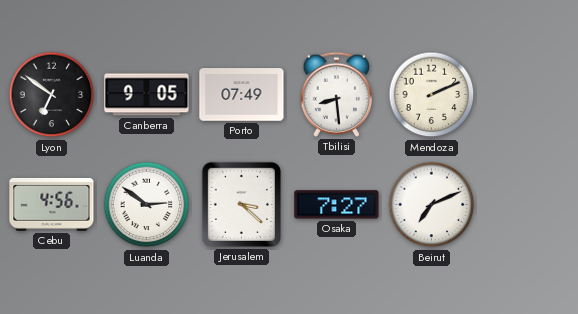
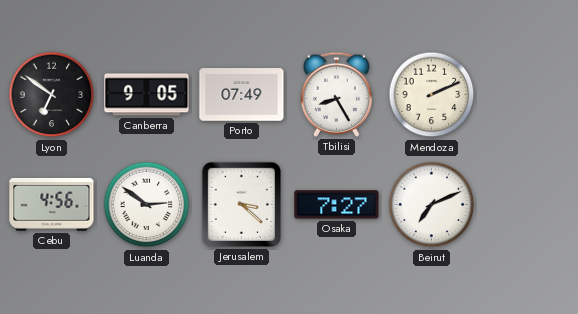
Tbilisi: 8:29 -> 8:25 (336, 94)
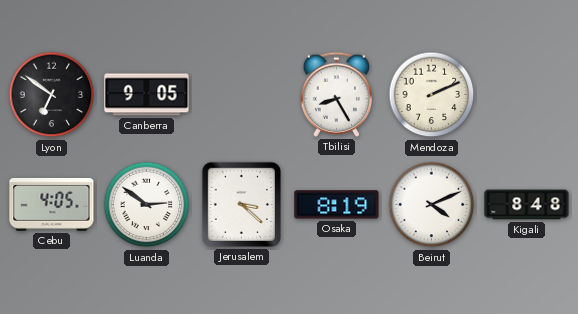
Porto: 07:49 -> none (242, 95)
Cebu: 4:56 -> 4:05 (52, 204)
Osaka: 7:27 -> 8:19 (337, 205)
Beirut: 7:11 -> 4:11 (432, 205)
Kigali: none -> 8:48 (527, 205)
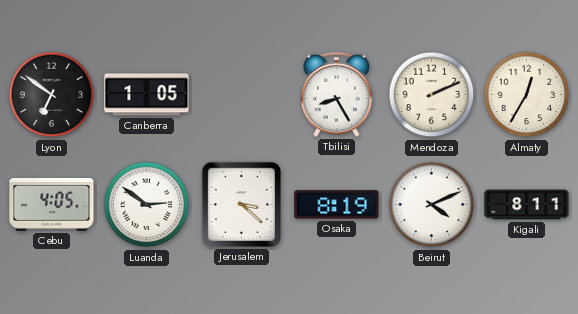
Canberra: 9:05 -> 1:05 (147, 95)
Almaty: none -> 12:35 (527, 95)
Kigali: 8:48 -> 8:11 (527, 205)
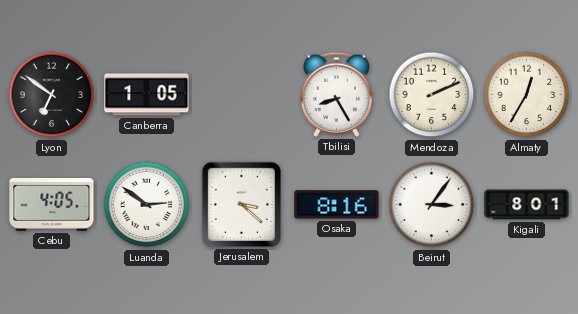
Osaka: 8:19 -> 8:16 (337, 205)
Beirut: 4:11 -> 3:06 (432, 205)
Kigali: 8:11 -> 8:01 (527, 205)
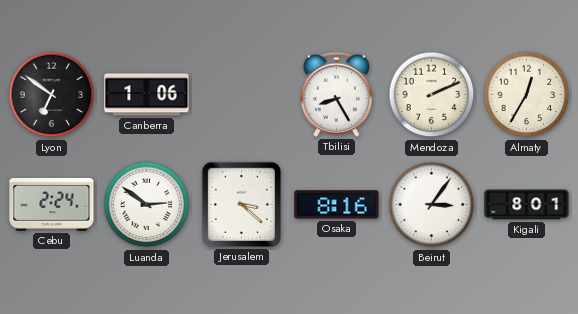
Canberra: 1:05 -> 1:06 (147, 95)
Cebu: 4:05 -> 2:24 (52, 204)
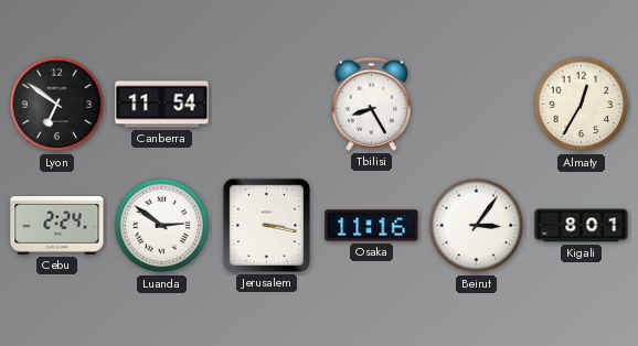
Canberra: 1:06 -> 11:54 (162, 105)
Mendoza: 2:11 -> none (432, 95)
Jerusalem: 3:22 -> 3:17 (266, 225)
Osaka: 8:16 -> 11:16 (372, 226)
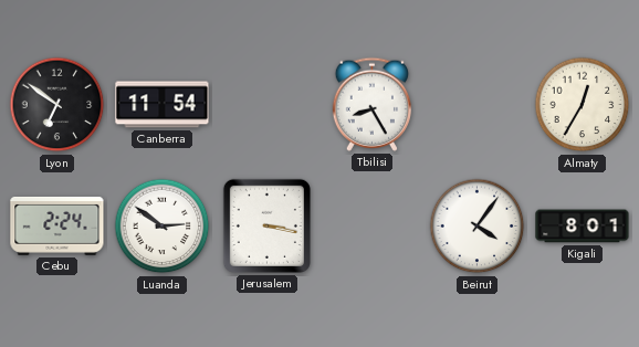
Osaka: 11:16 -> none (372, 226)
Beirut: 3:06 -> 4:06 (478, 227)
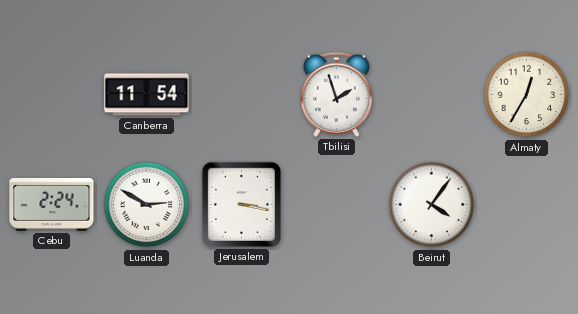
Lyon: 6:51 -> none (57, 105)
Tbilisi: 8:25 -> 1:57 (336, 94)
Luanda: 2:51 -> 2:50 (147, 205)
Kigali: 8:01 -> none (583, 227)
